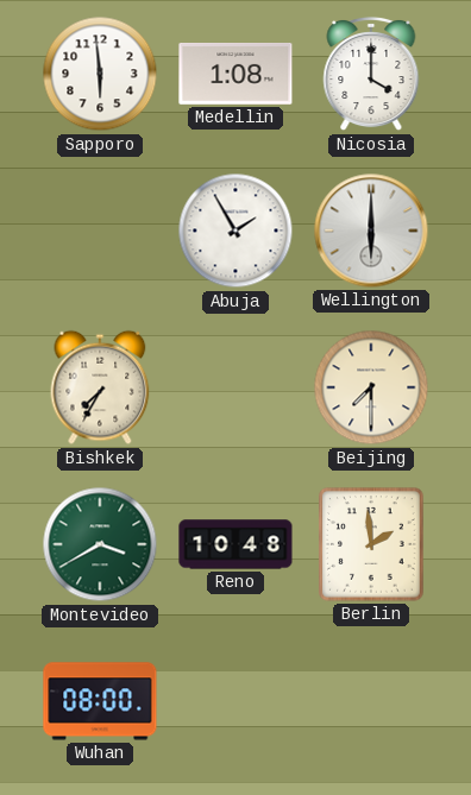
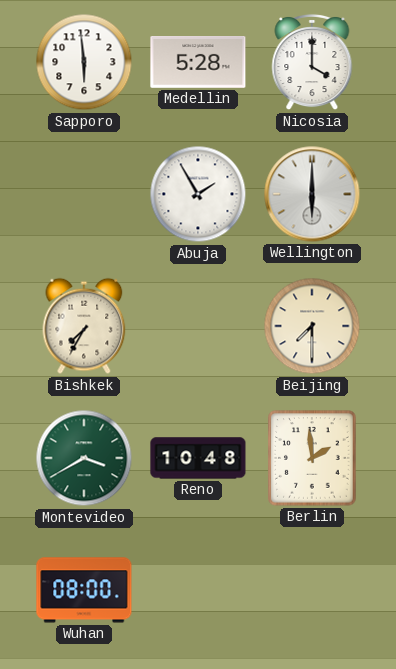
Medellin: 1:08 -> 5:28 (198, 63)
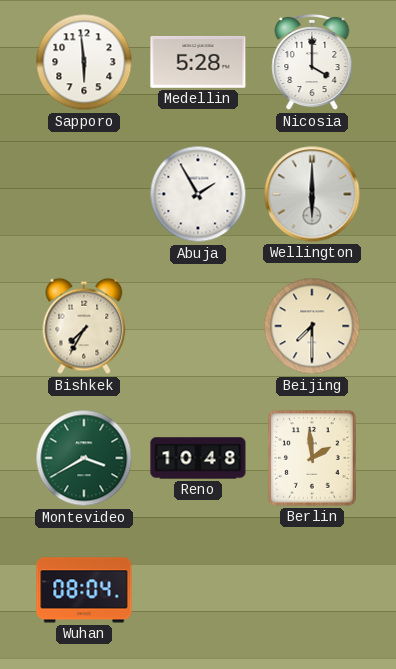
Wuhan: 08:00 -> 08:04 (84, 590)
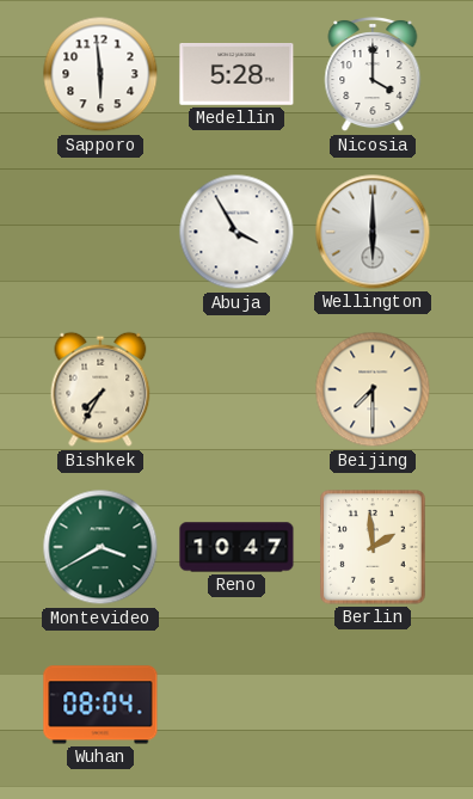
Abuja: 1:55 -> 3:55 (236, 232)
Reno: 10:48 -> 10:47 (236, 547)
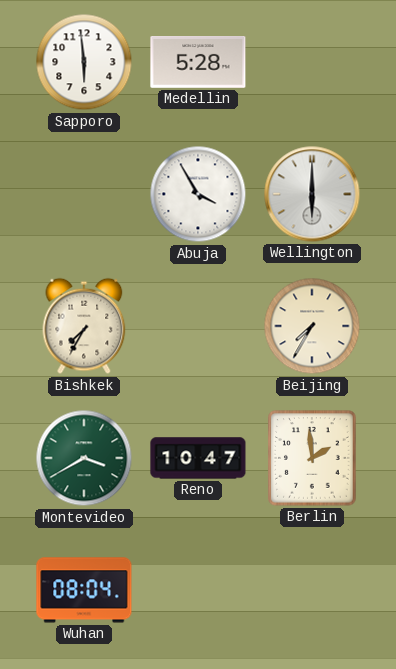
Nicosia: 4:00 -> none (373, 74)
Beijing: 7:30 -> 7:35 (312, 326)
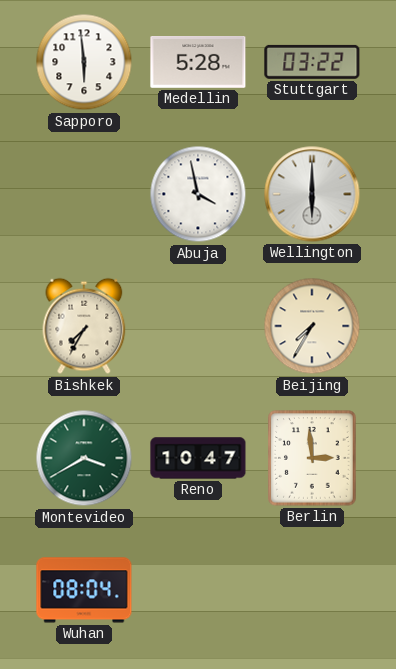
Stuttgart: none -> 03:22 (312, 62)
Abuja: 3:55 -> 3:58 (198, 194)
Berlin: 1:59 -> 2:59 (312, 458)
